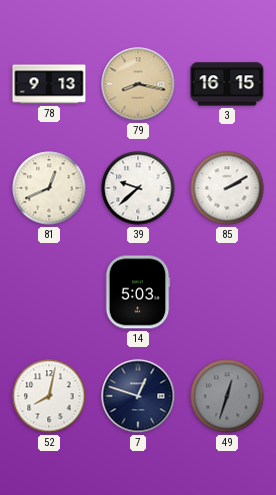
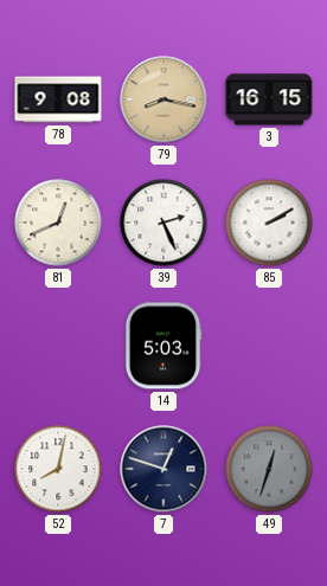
78: 9:13 -> 9:08 (58, 99)
39: 9:38 -> 2:26 (163, 223)
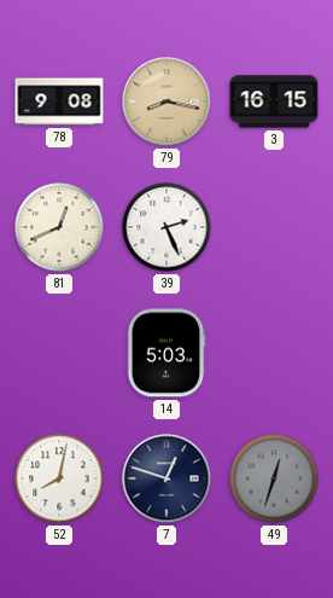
85: 2:10 -> none (269, 223)
